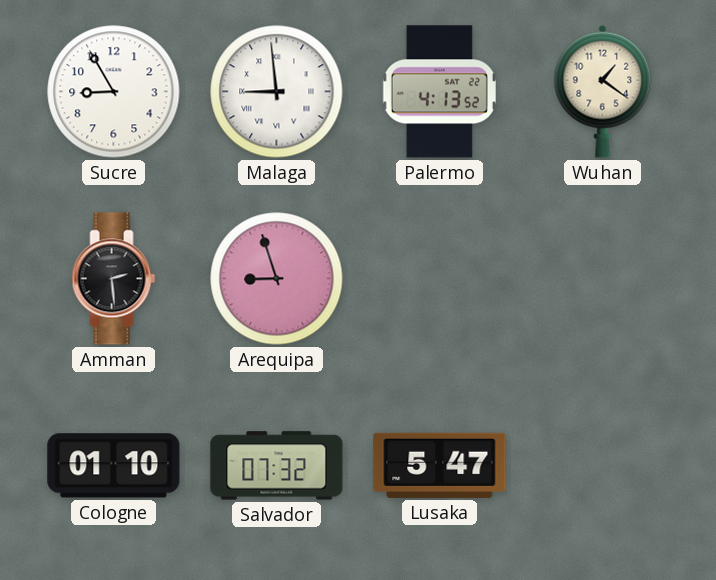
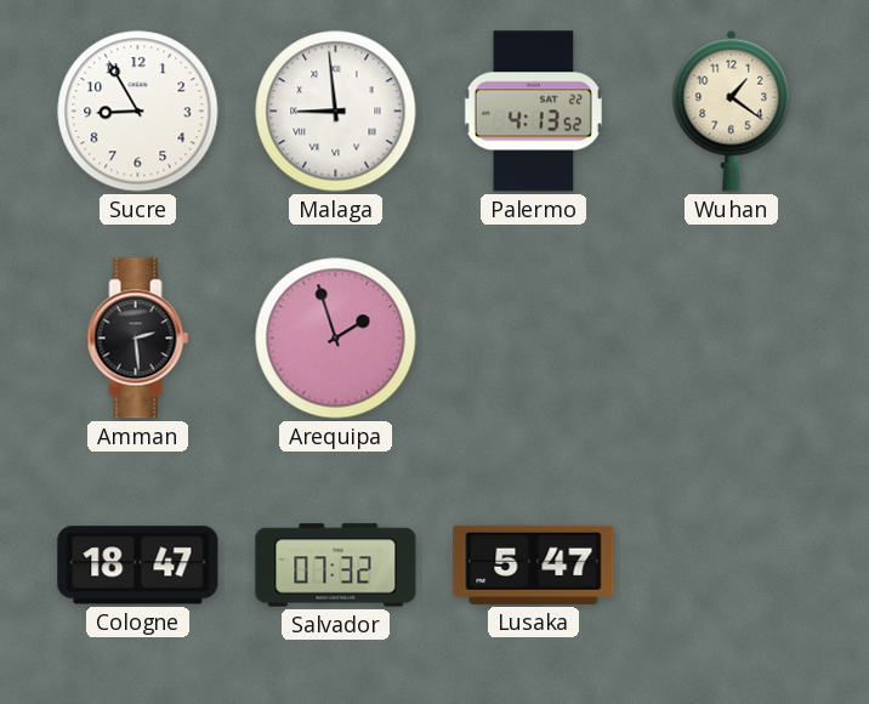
Arequipa: 8:57 -> 1:57 (336, 339)
Cologne: 01:10 -> 18:47 (138, 566)
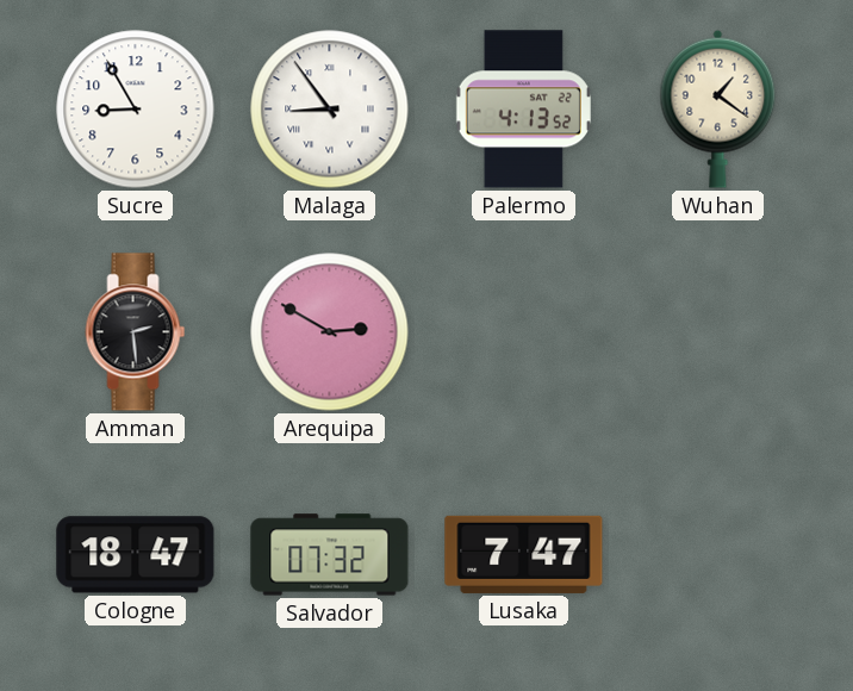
Malaga: 8:59 -> 8:54 (330, 110)
Arequipa: 1:57 -> 2:50 (330, 332)
Lusaka: 5:47 -> 7:47 (524, 554)
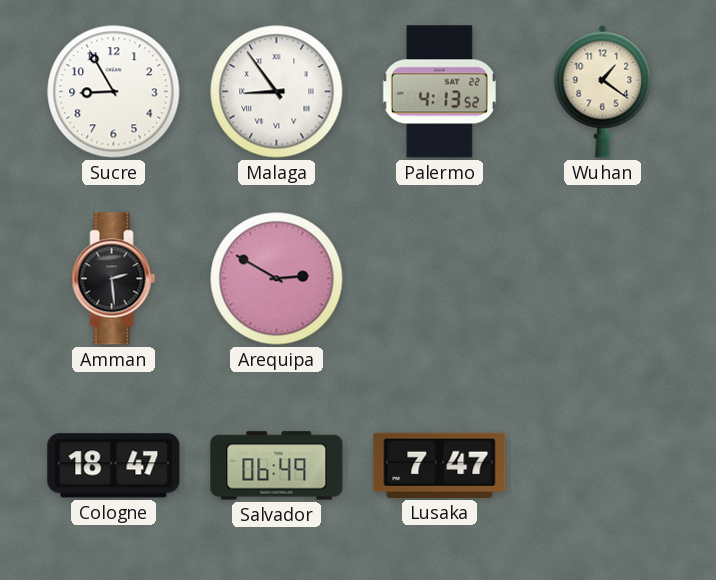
Salvador: 07:32 -> 06:49 (277, 466)
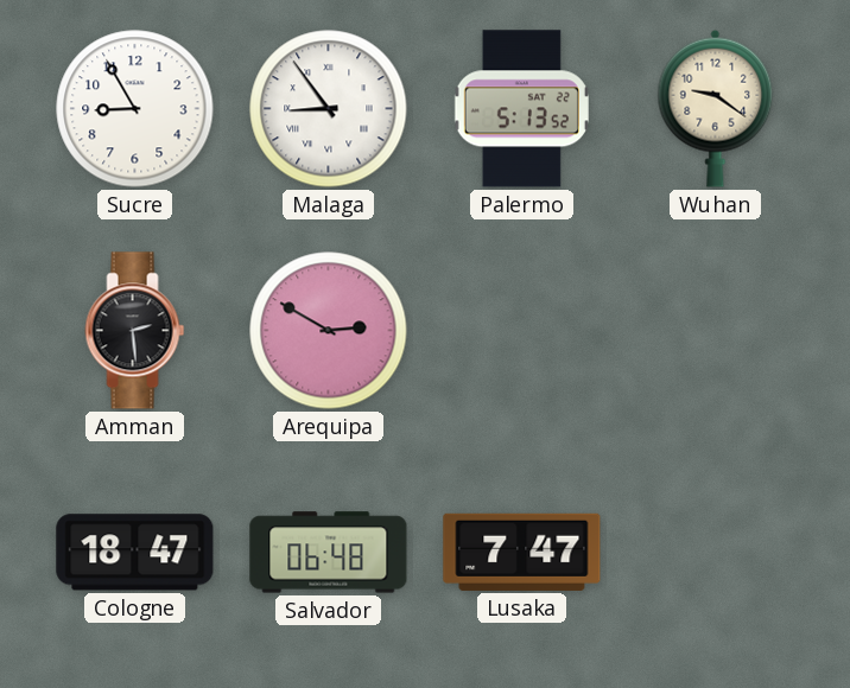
Palermo: 4:13 -> 5:13 (521, 109)
Wuhan: 1:21 -> 9:21 (716, 108)
Salvador: 06:49 -> 06:48 (329, 553)
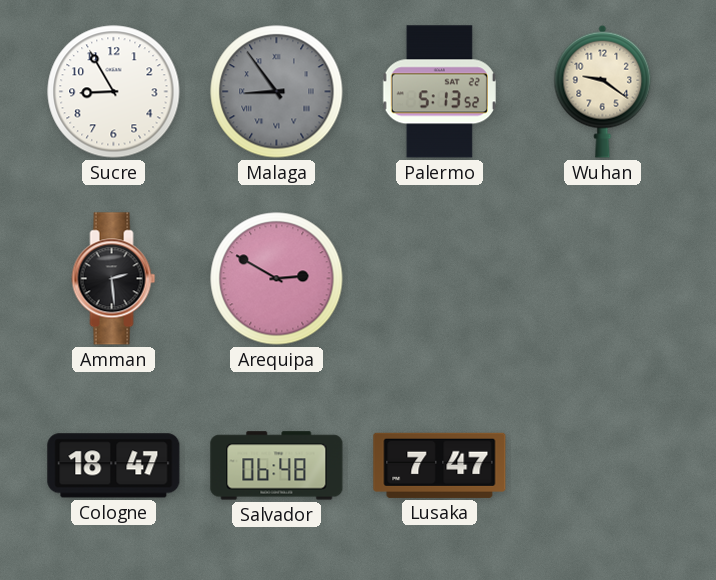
Malaga dial: white -> grey (277, 92)
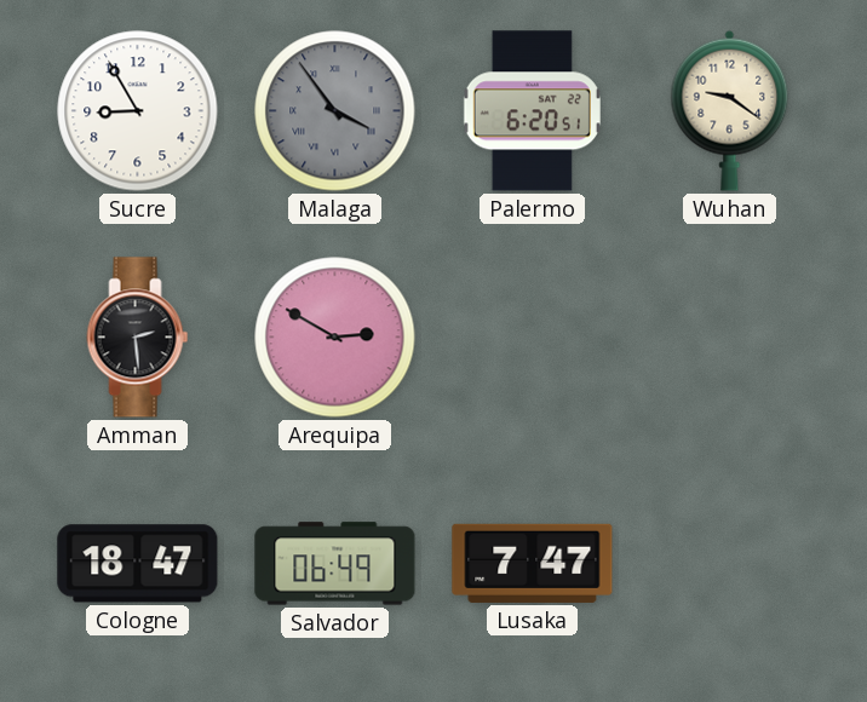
Malaga: 8:54 -> 3:54 (335, 111)
Palermo: 5:13 -> 6:20 (532, 111)
Salvador: 06:48 -> 06:49 (335, 564)
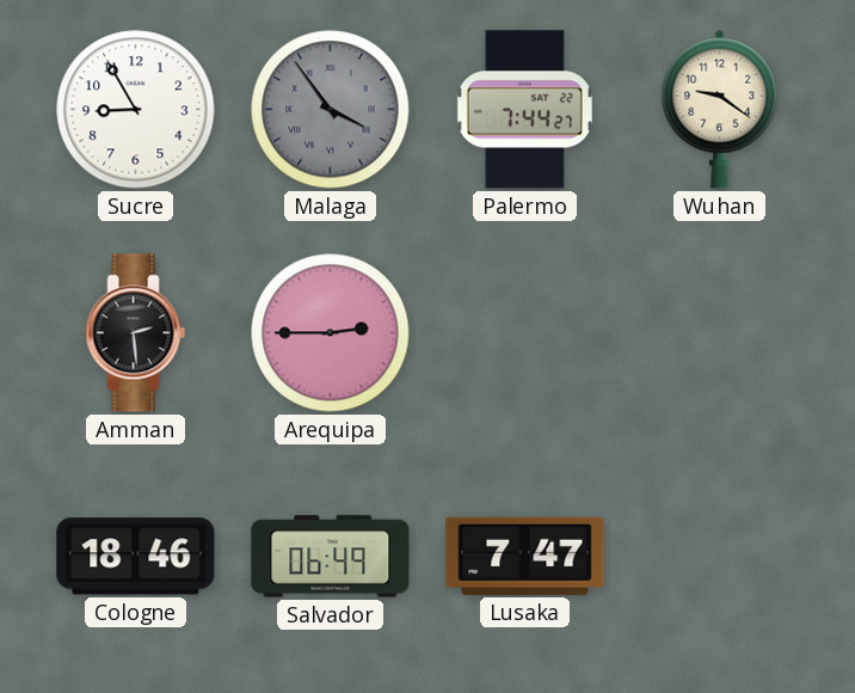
Palermo: 6:20 -> 7:44 (524, 110)
Arequipa: 2:50 -> 2:45 (331, 333)
Cologne: 18:47 -> 18:46 (136, 557)
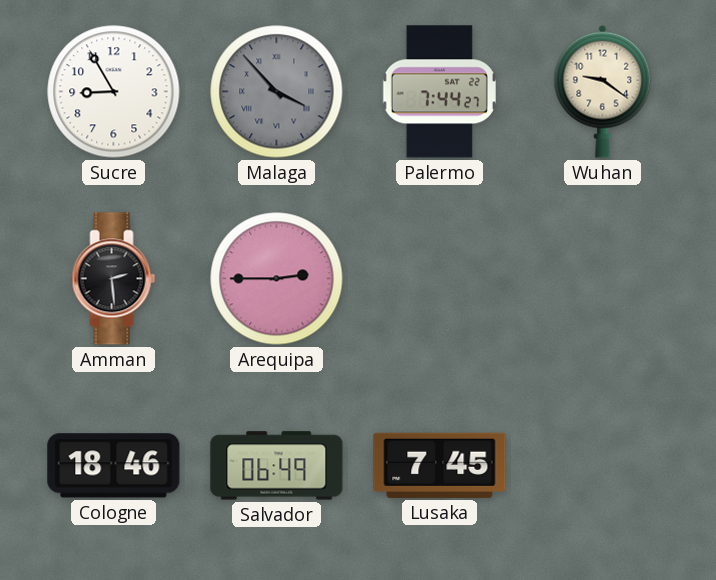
Malaga: 3:54 -> 3:53 (277, 92)
Lusaka: 7:47 -> 7:45 (440, 465)
